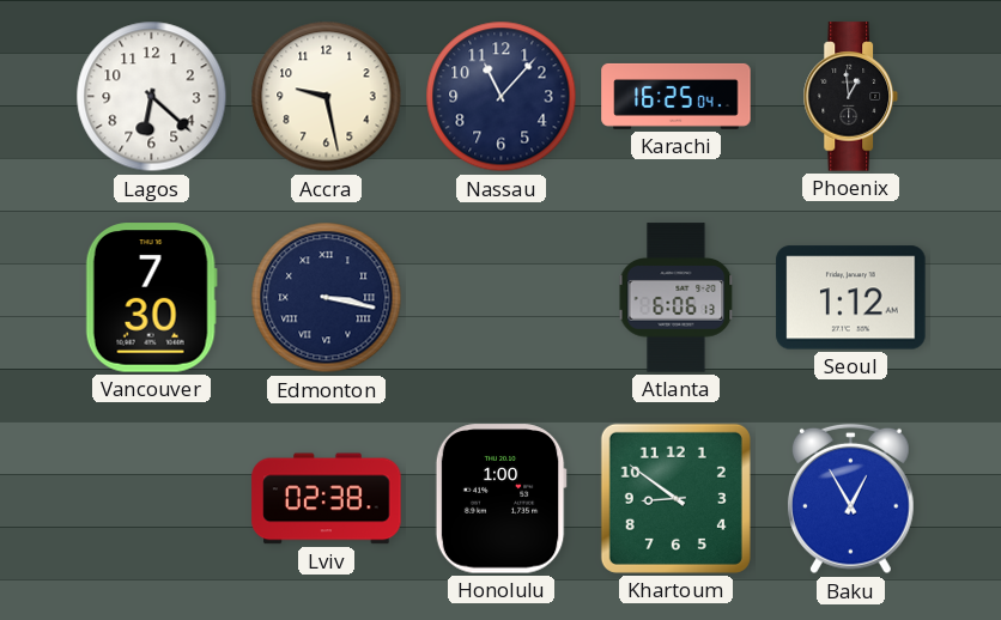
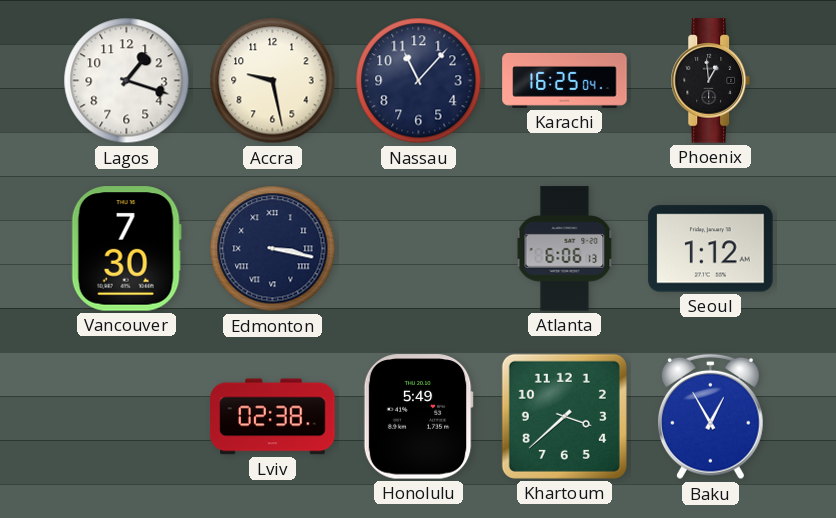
Lagos: 6:22 -> 1:18 (127, 81)
Honolulu: 1:00 -> 5:49 (418, 417)
Khartoum: 8:51 -> 3:38 (564, 416)
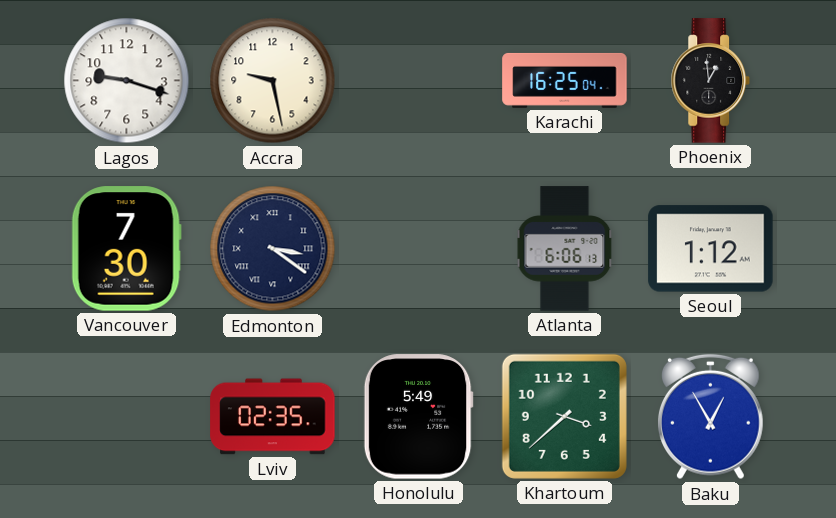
Lagos: 1:18 -> 9:18 (127, 81)
Nassau: 11:07 -> none (419, 81)
Edmonton: 3:17 -> 3:21 (273, 249)
Lviv: 02:38 -> 02:35 (273, 417)
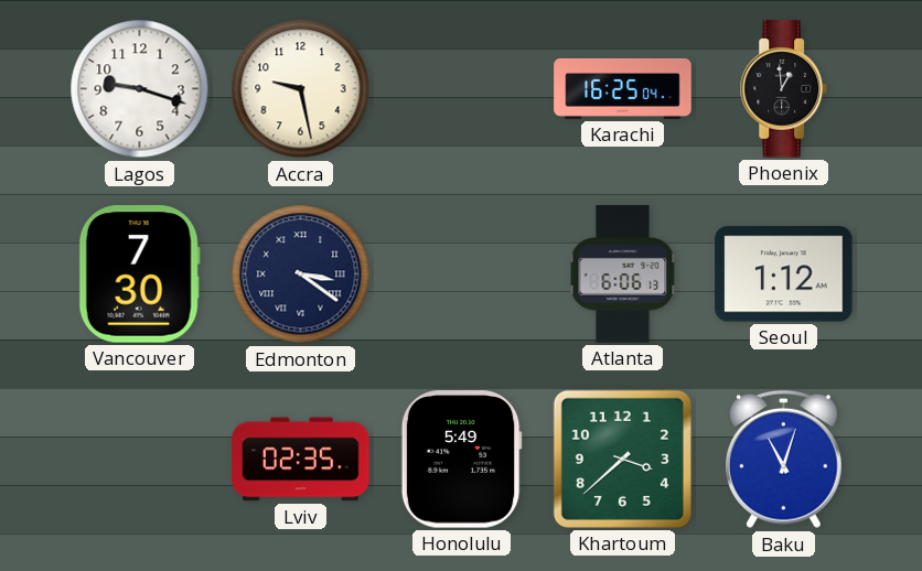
Baku: 12:55 -> 11:03 (783, 460)
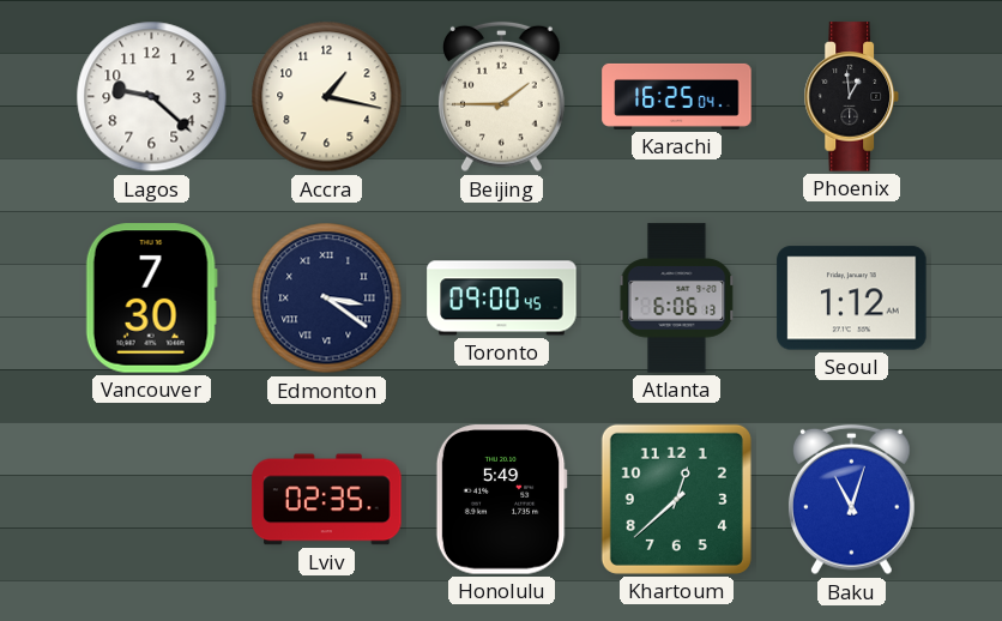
Lagos: 9:18 -> 9:22 (152, 97)
Accra: 9:28 -> 1:17 (327, 97)
Beijing: none -> 1:45 (501, 97)
Toronto: none -> 09:00 (502, 299)
Khartoum: 3:38 -> 12:38 (676, 499)
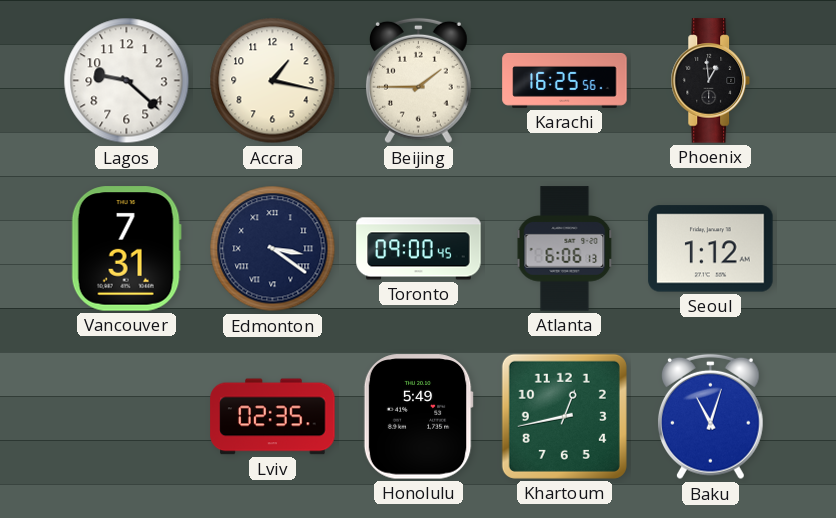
Karachi: 16:25:04 -> 16:25:56 (565, 80)
Vancouver: 7:30 -> 7:31 (126, 249)
Khartoum: 12:38 -> 12:43 (564, 416)
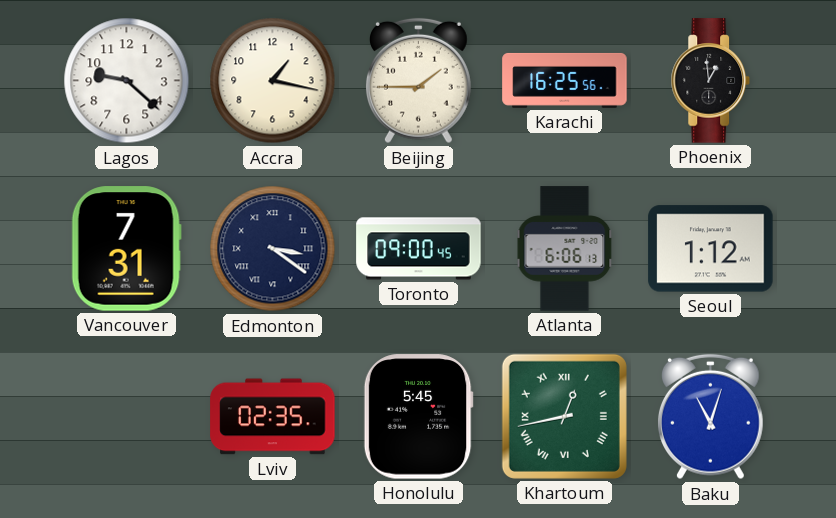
Honolulu: 5:49 -> 5:45 (418, 417)
Khartoum numerals: Arabic -> Roman (564, 416)
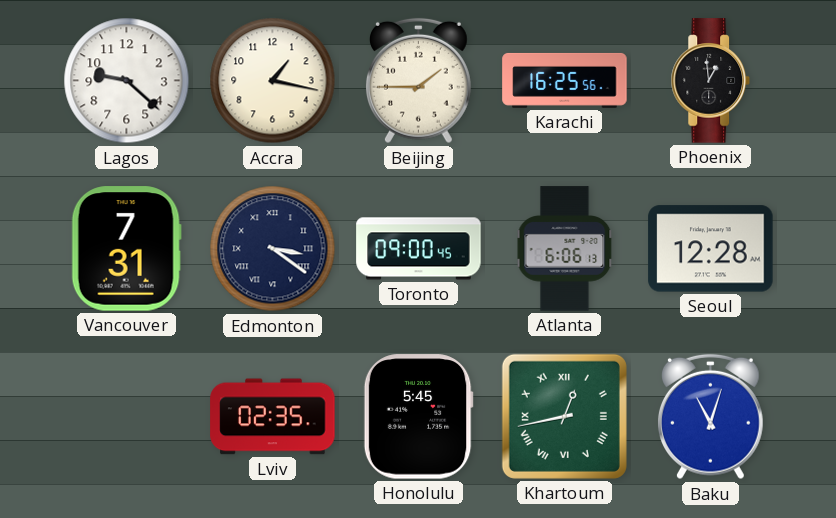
Seoul: 1:12 -> 12:28 (711, 249)
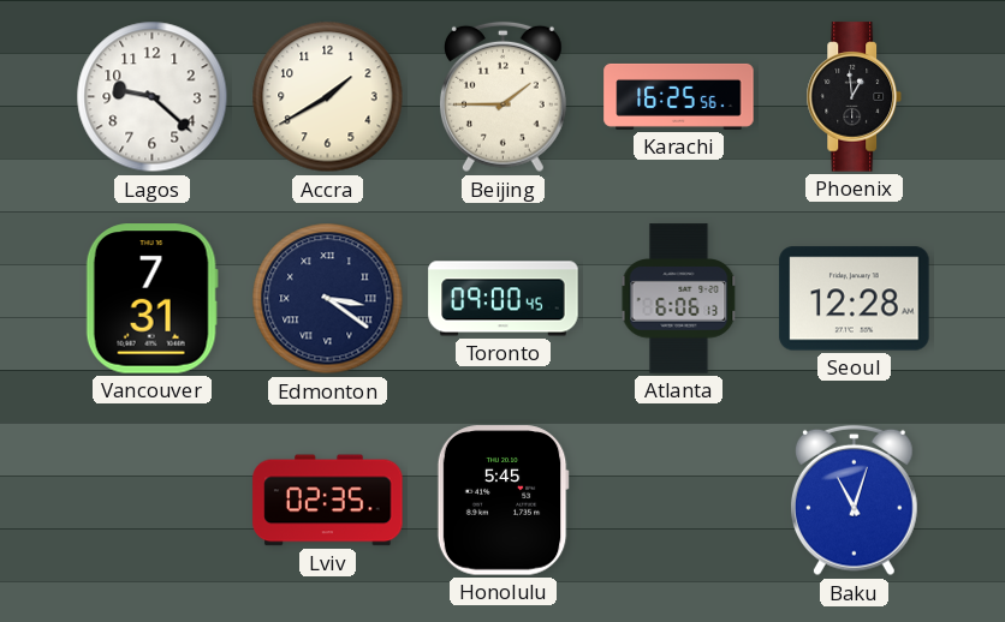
Accra: 1:17 -> 1:40 (328, 97)
Khartoum: 12:43 -> none (564, 416)
